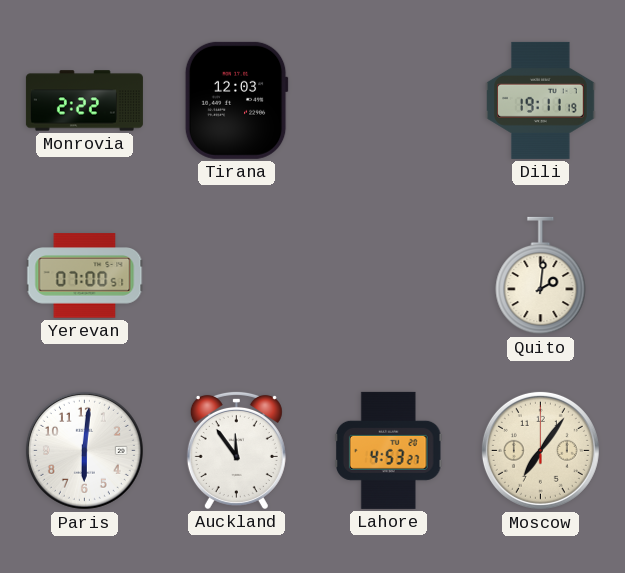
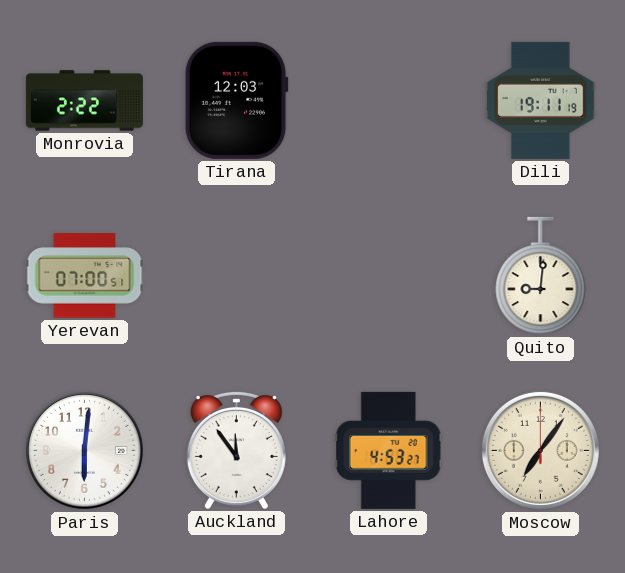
Quito: 2:01 -> 9:01 (541, 276)
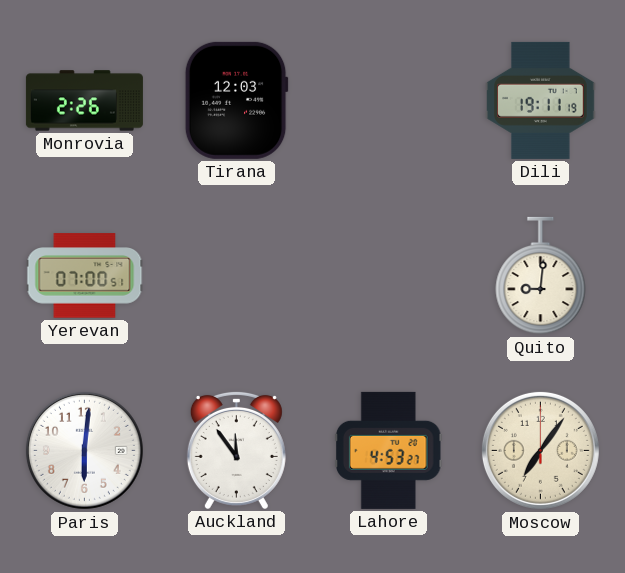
Monrovia: 2:22 -> 2:26 (84, 101)
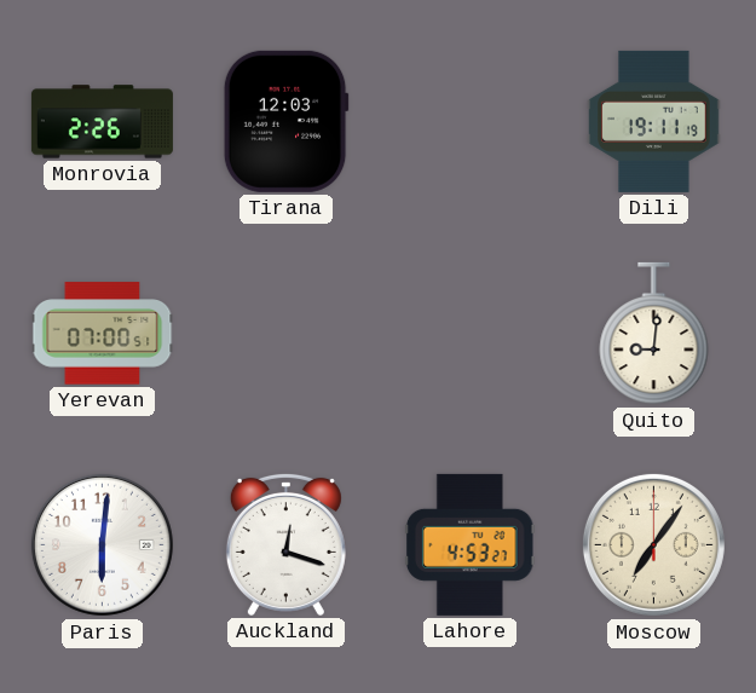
Auckland: 11:54 -> 12:18 (285, 544)
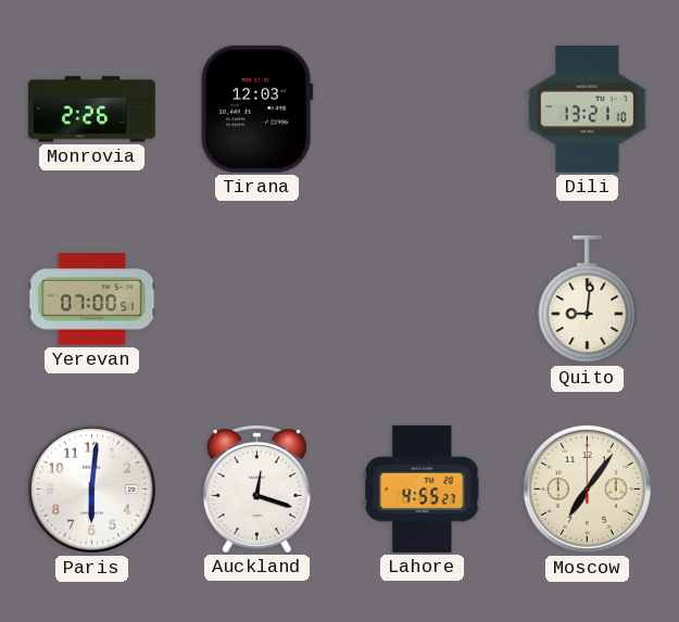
Dili: 19:11 -> 13:21 (588, 109)
Lahore: 4:53 -> 4:55 (422, 488)
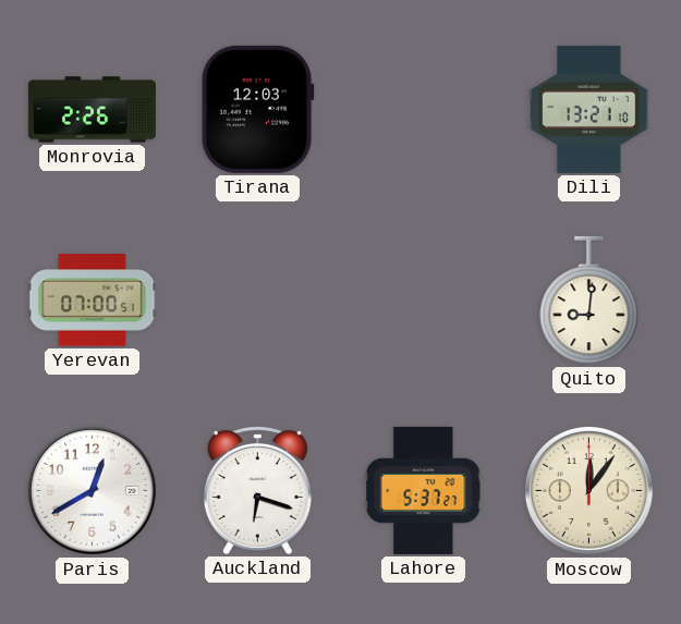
Paris: 6:01 -> 12:40 (92, 490)
Auckland: 12:18 -> 6:18 (257, 490)
Lahore: 4:55 -> 5:37 (423, 490)
Moscow: 7:06 -> 12:06 (588, 490)
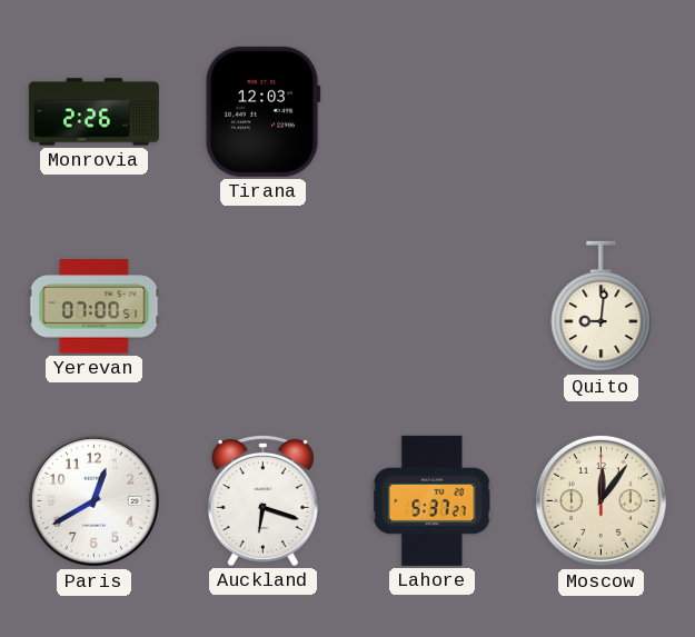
Dili: 13:21 -> none (589, 109)
